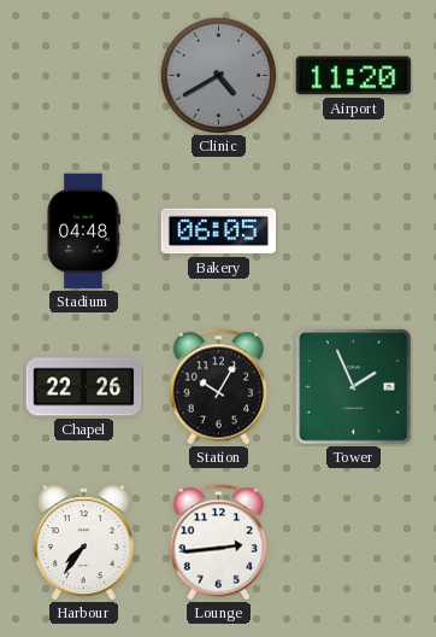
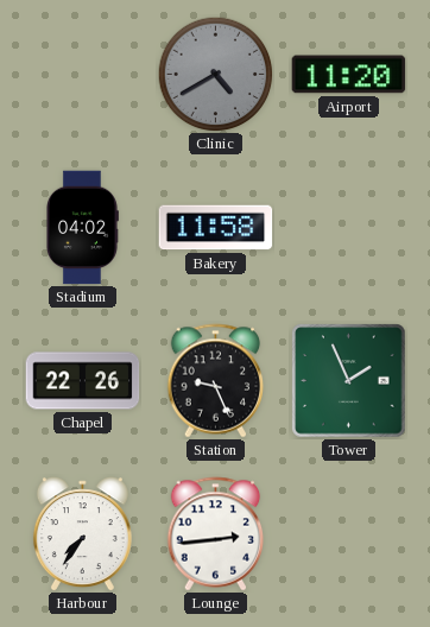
Stadium: 04:48 -> 04:02 (83, 228)
Bakery: 06:05 -> 11:58 (216, 228)
Station: 10:05 -> 9:26 (216, 381)
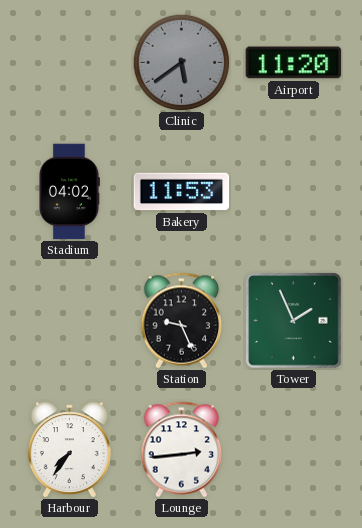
Clinic: 4:40 -> 5:39 (181, 62)
Bakery: 11:58 -> 11:53 (182, 192)
Chapel: 22:26 -> none (83, 381)
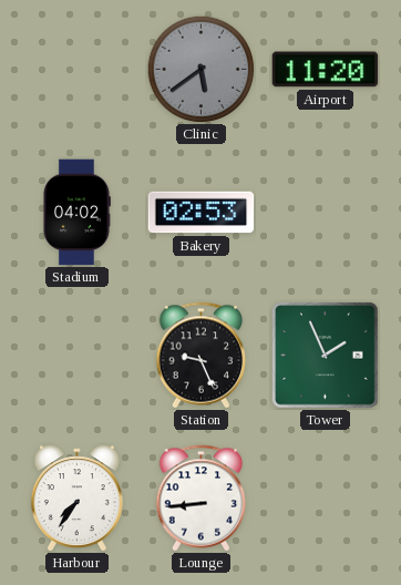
Bakery: 11:53 -> 02:53 (202, 213)
Lounge: 2:44 -> 8:44 (202, 499)
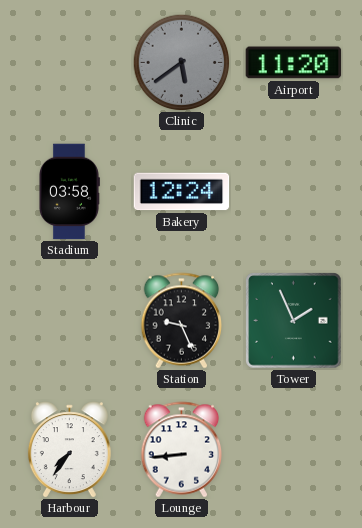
Stadium: 04:02 -> 03:58 (70, 192)
Bakery: 02:53 -> 12:24 (182, 192)
